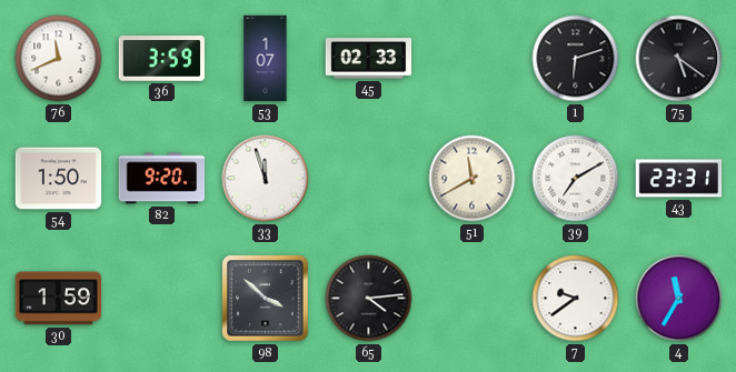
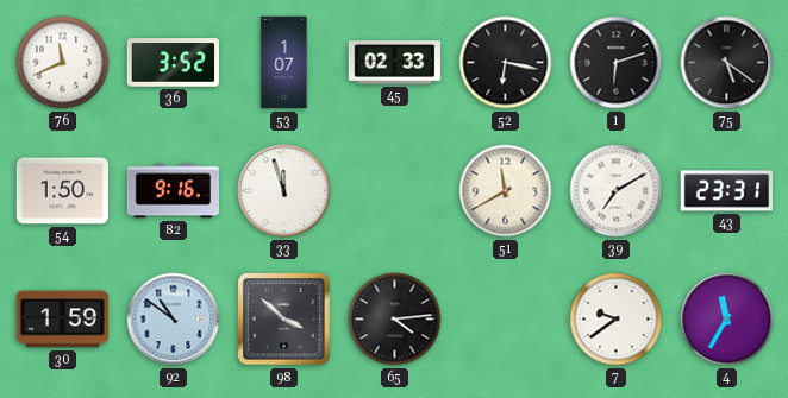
36: 3:59 -> 3:52 (173, 63)
52: none -> 6:17 (506, 63)
82: 9:20 -> 9:16 (174, 191)
92: none -> 10:51 (174, 320)
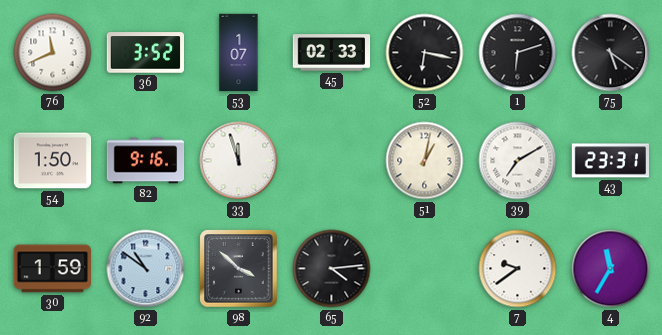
51: 11:40 -> 1:02 (425, 161)
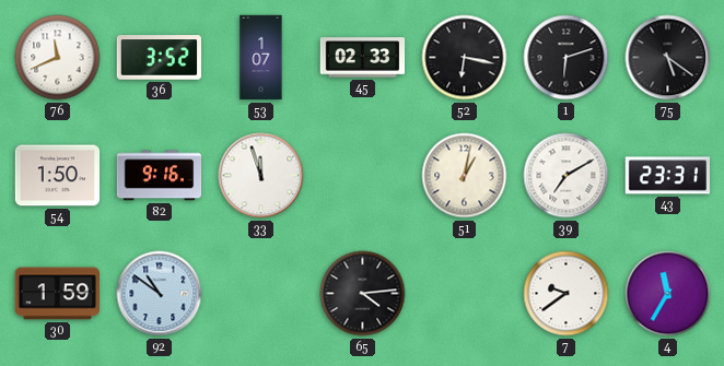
98: 3:52 -> none (239, 269)
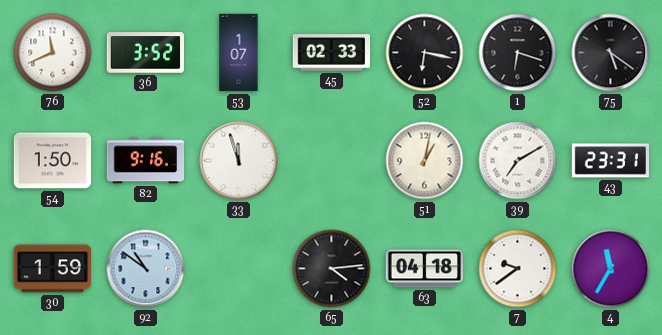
1: 6:12 -> 6:18 (518, 53)
63: none -> 04:18 (425, 269)
